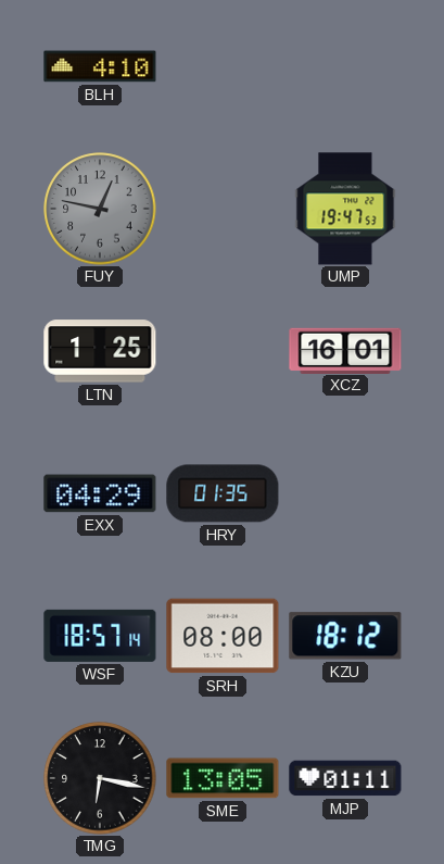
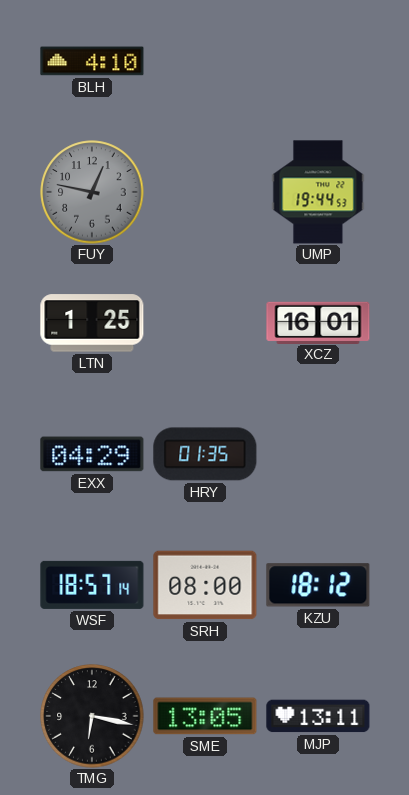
UMP: 19:47 -> 19:44 (318, 192)
MJP: 01:11 -> 13:11 (318, 716)
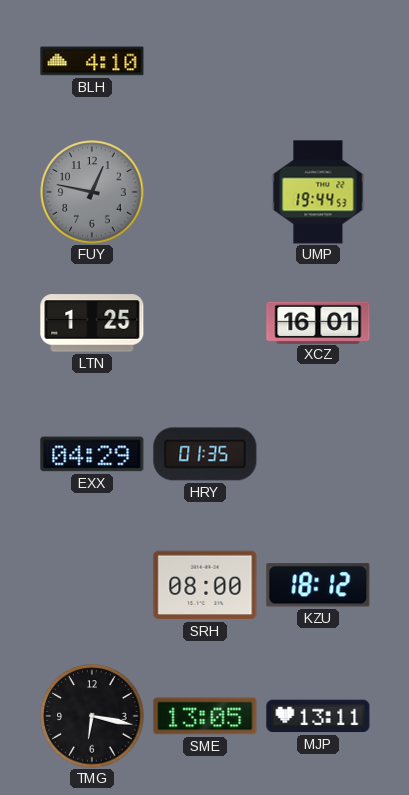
WSF: 18:57 -> none (92, 585)
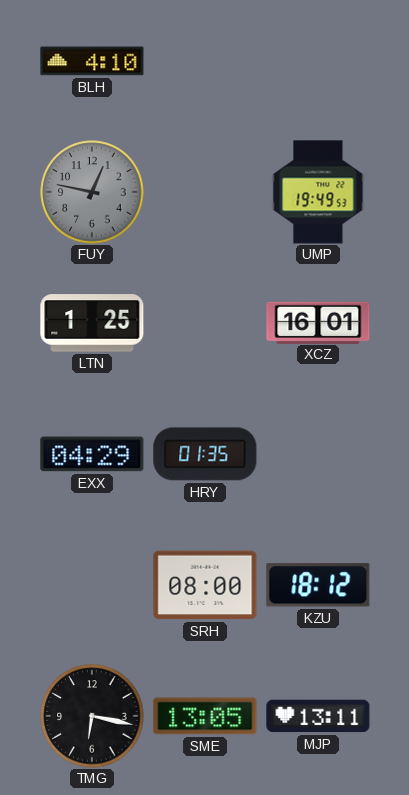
UMP: 19:44 -> 19:49 (318, 192)
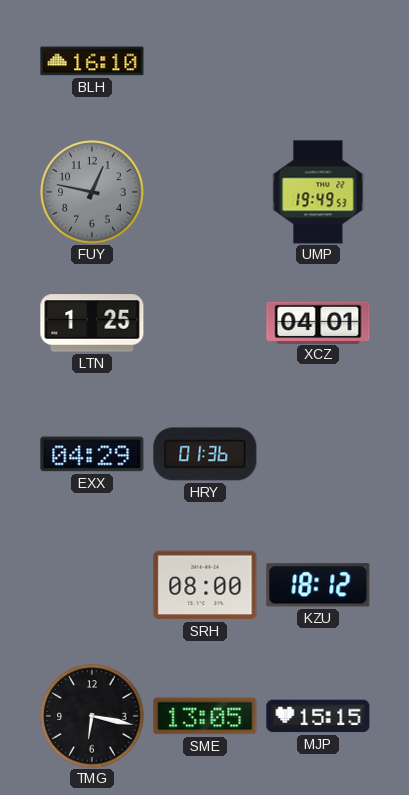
BLH: 4:10 -> 16:10 (92, 61)
XCZ: 16:01 -> 04:01 (318, 322)
HRY: 01:35 -> 01:36 (205, 454)
MJP: 13:11 -> 15:15 (318, 716)
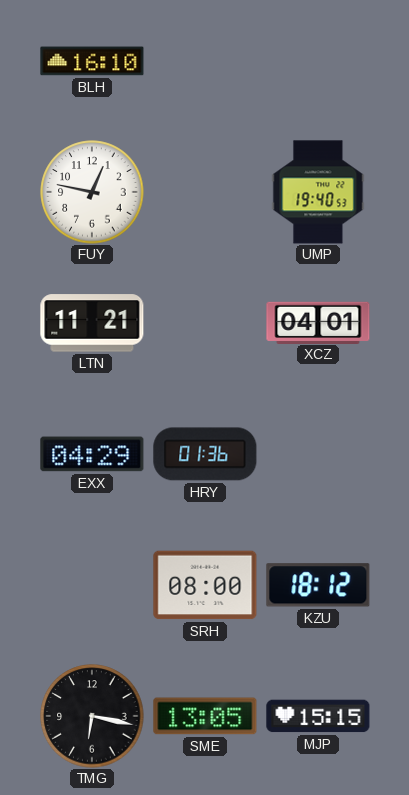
FUY dial: grey -> white (92, 192)
UMP: 19:49 -> 19:40 (318, 192)
LTN: 1:25 -> 11:21 (92, 323)
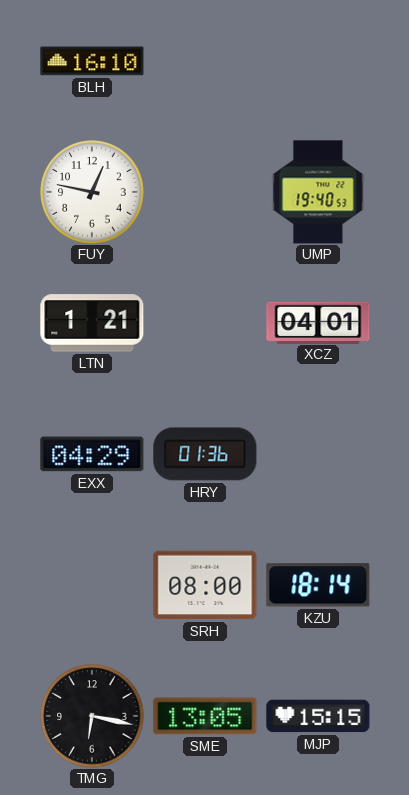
LTN: 11:21 -> 1:21 (92, 323)
KZU: 18:12 -> 18:14 (318, 585)
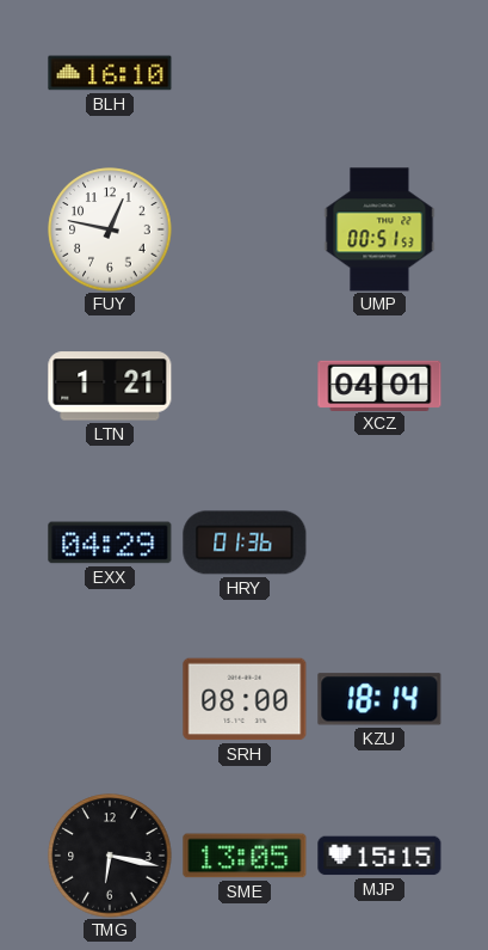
UMP: 19:40 -> 00:51 (379, 229)
